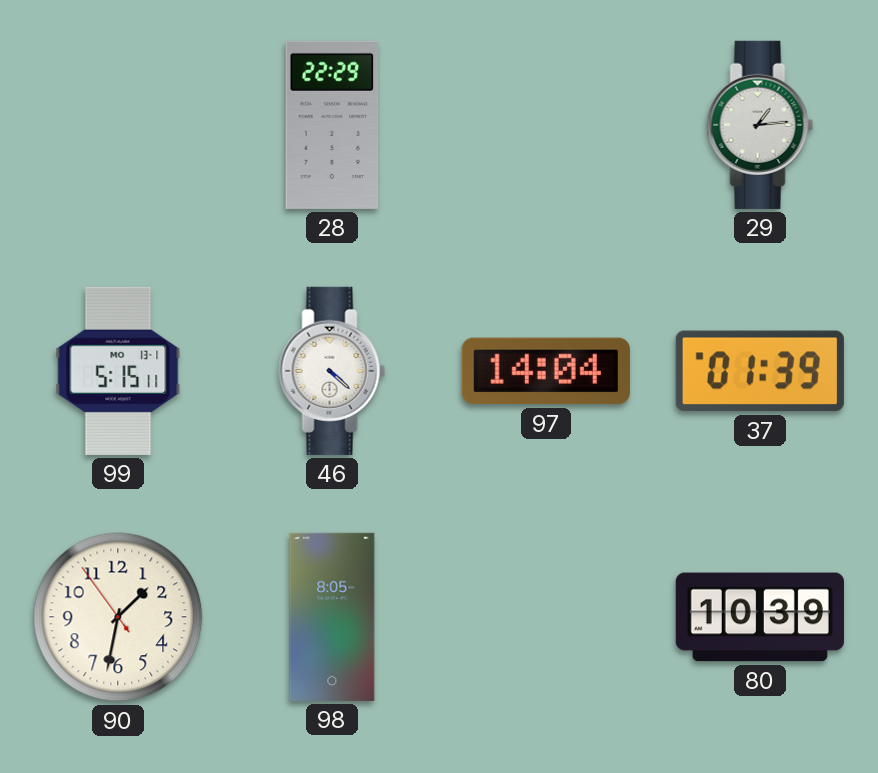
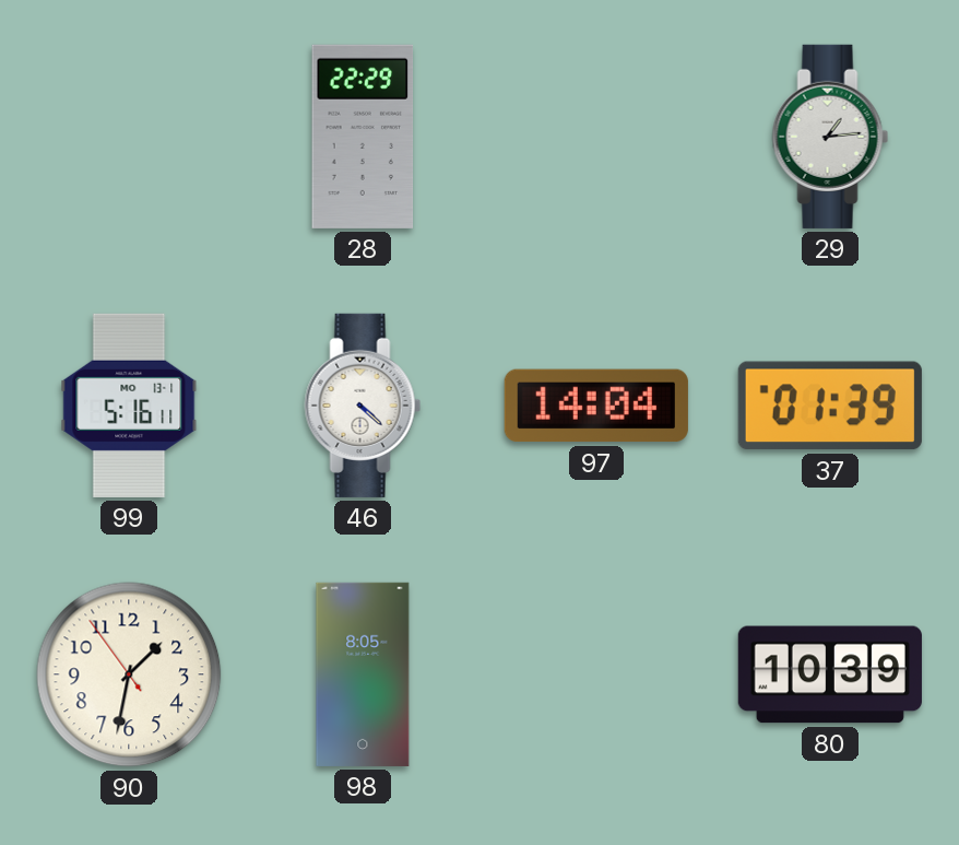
99: 5:15 -> 5:16 (129, 406)
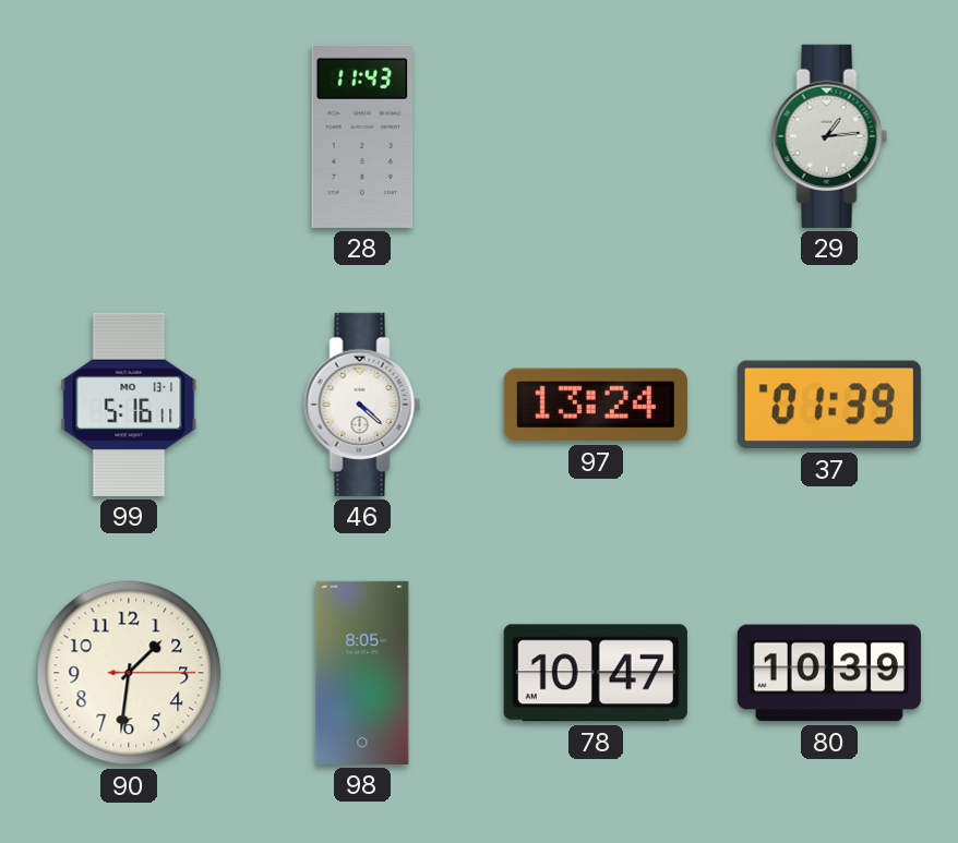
28: 22:29 -> 11:43 (362, 136)
97: 14:04 -> 13:24 (596, 405)
90: 1:31:54 -> 1:31:15 (129, 673)
78: none -> 10:47 (596, 673)
